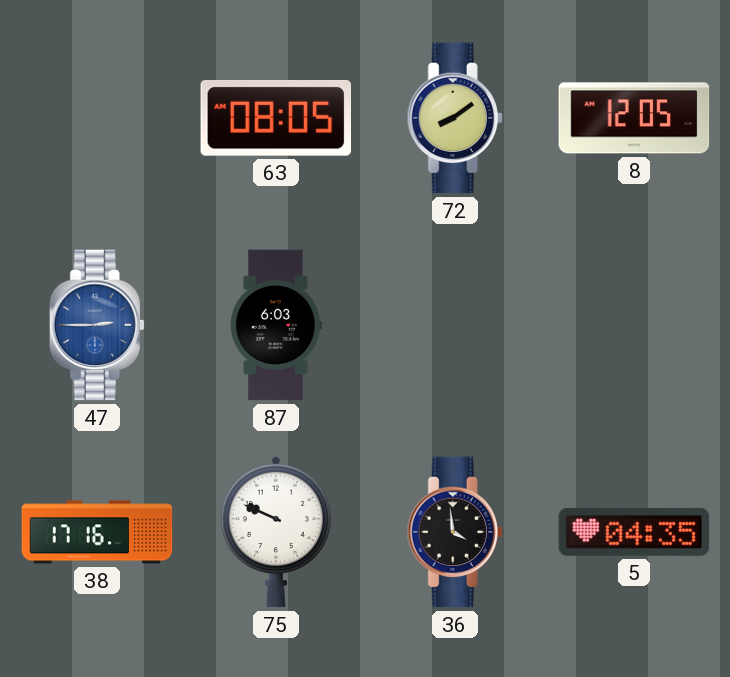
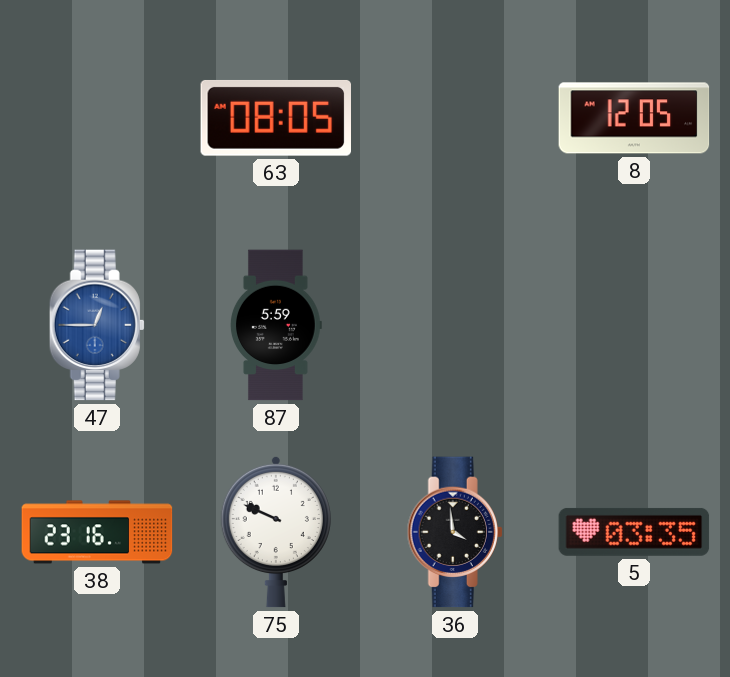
72: 8:09 -> none (455, 118)
47: 2:45 -> 12:45 (97, 325)
87: 6:03 -> 5:59 (276, 325)
38: 17:16 -> 23:16 (97, 532)
5: 04:35 -> 03:35 (634, 532)
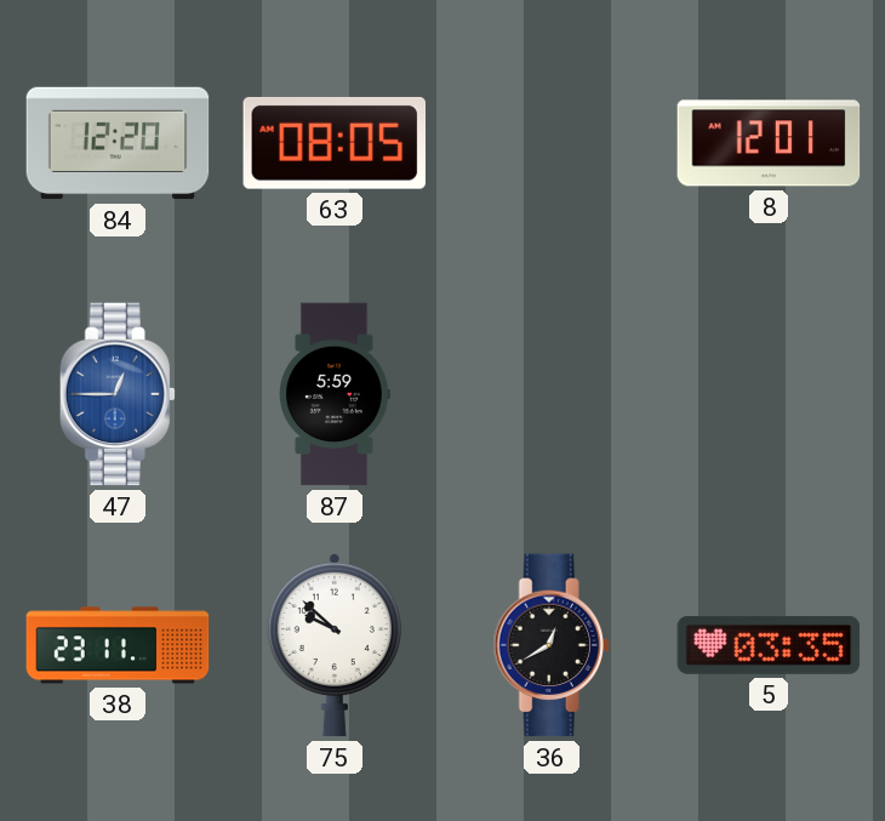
84: none -> 12:20 (118, 143)
8: 12:05 -> 12:01 (769, 143)
38: 23:16 -> 23:11 (118, 645)
75: 9:49 -> 9:52 (335, 645)
36: 3:59 -> 12:40 (552, 645)
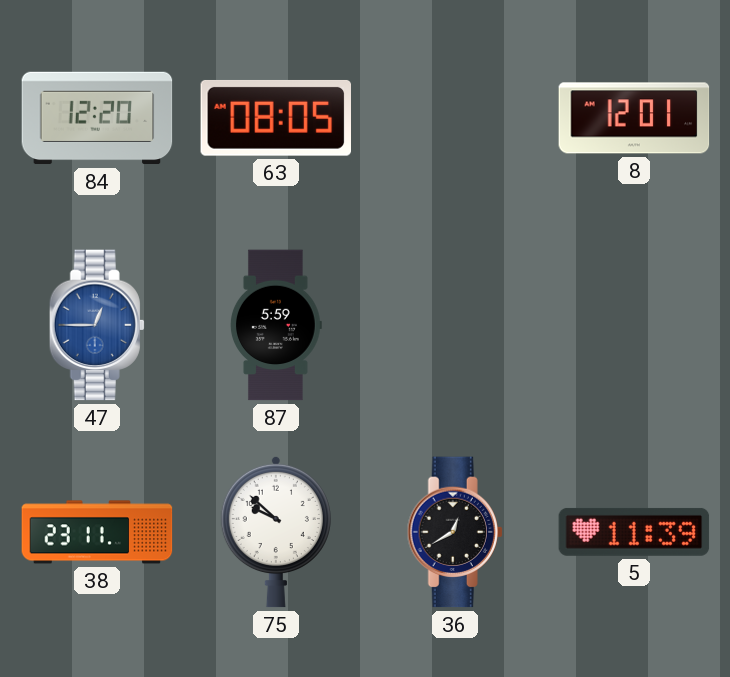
5: 03:35 -> 11:39 (634, 532)
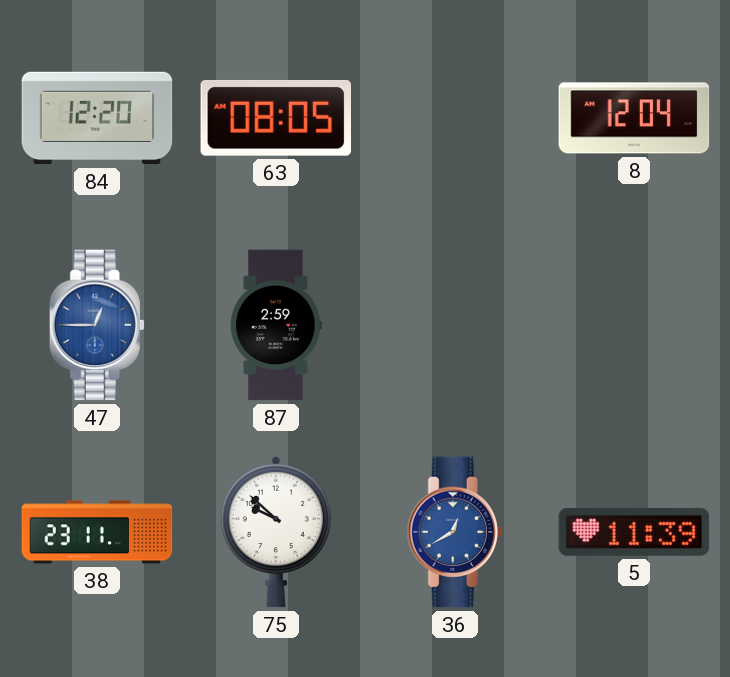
8: 12:01 -> 12:04 (634, 118)
87: 5:59 -> 2:59 (276, 325)
36 dial: black -> blue (455, 532)
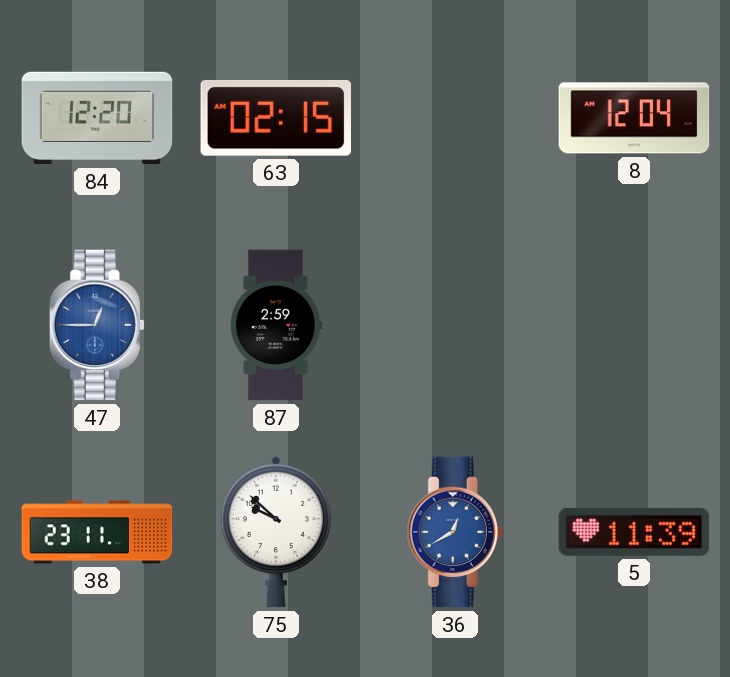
63: 08:05 -> 02:15 (276, 118)
